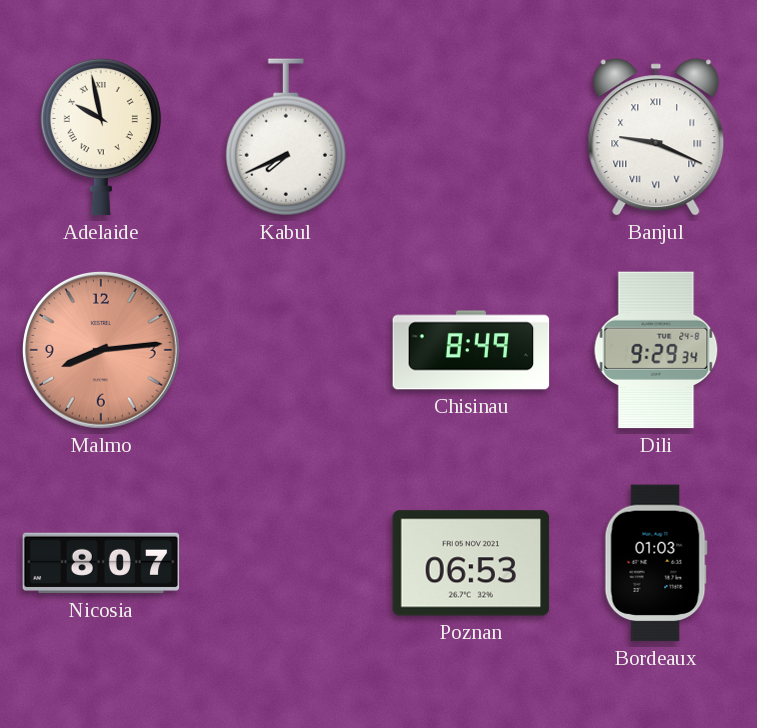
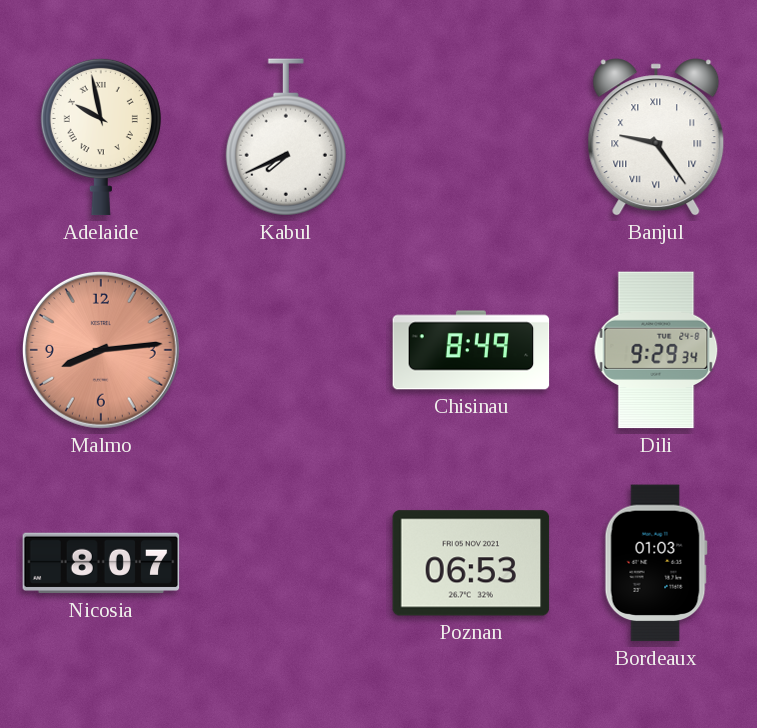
Banjul: 9:19 -> 9:24 (656, 137)
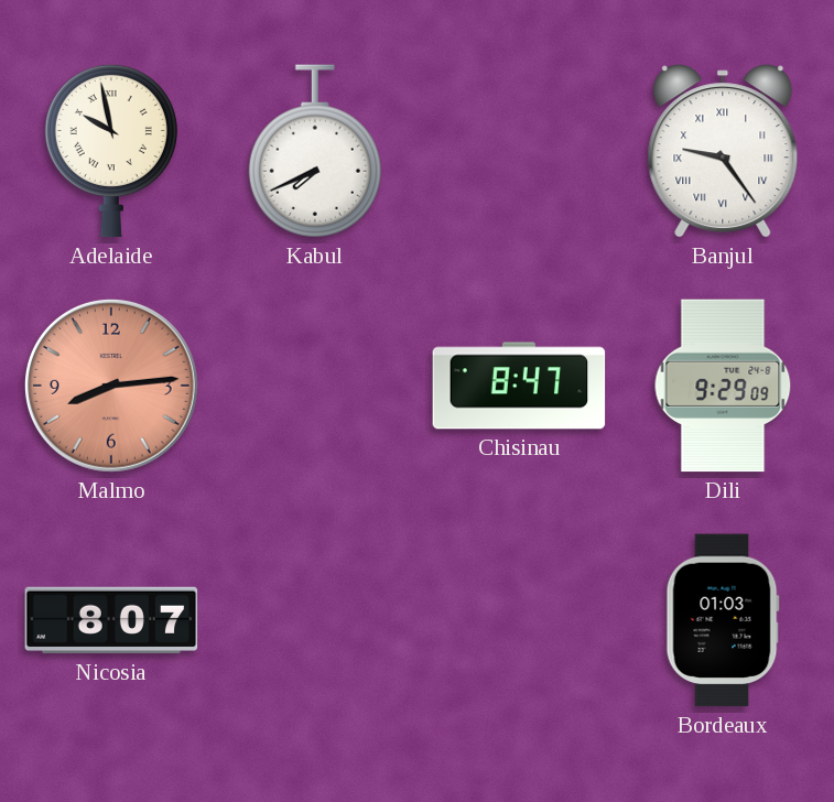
Chisinau: 8:49 -> 8:47 (519, 386)
Dili: 9:29:34 -> 9:29:09 (723, 386)
Poznan: 06:53 -> none (471, 563)
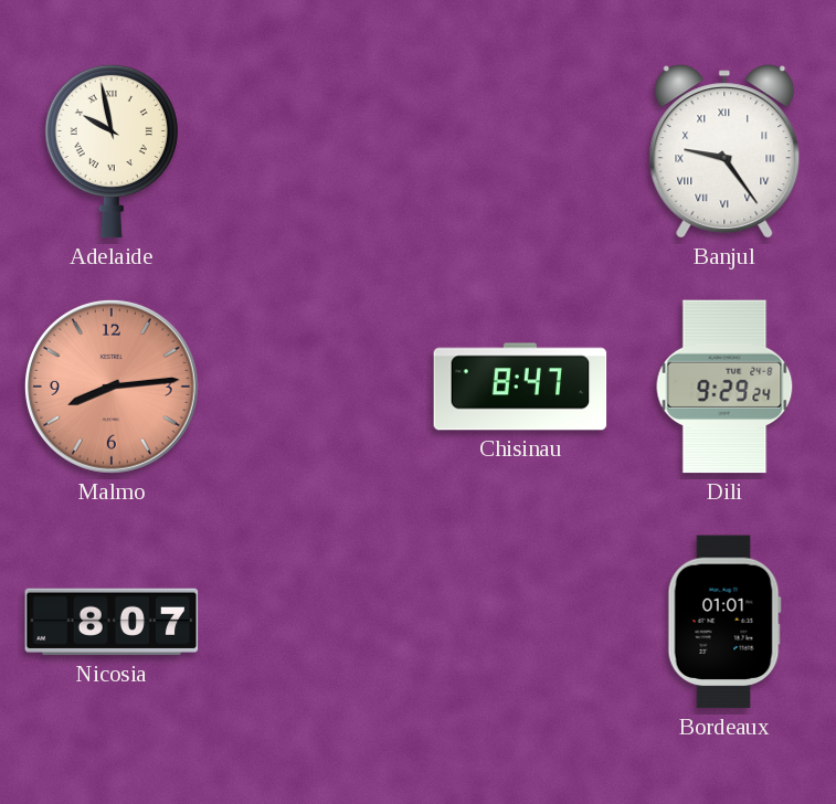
Kabul: 7:41 -> none (315, 151)
Dili: 9:29:09 -> 9:29:24 (724, 387)
Bordeaux: 01:03 -> 01:01 (724, 622)
